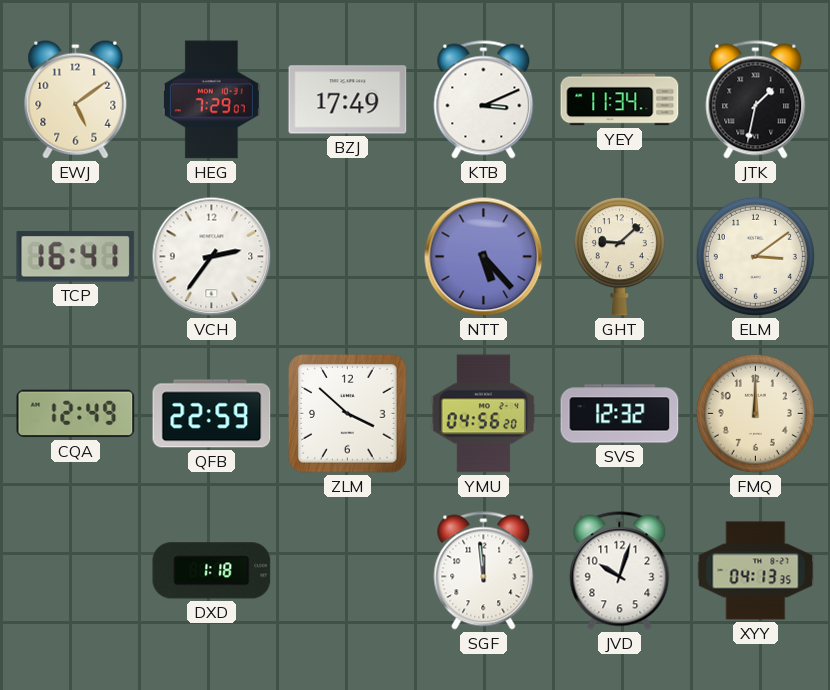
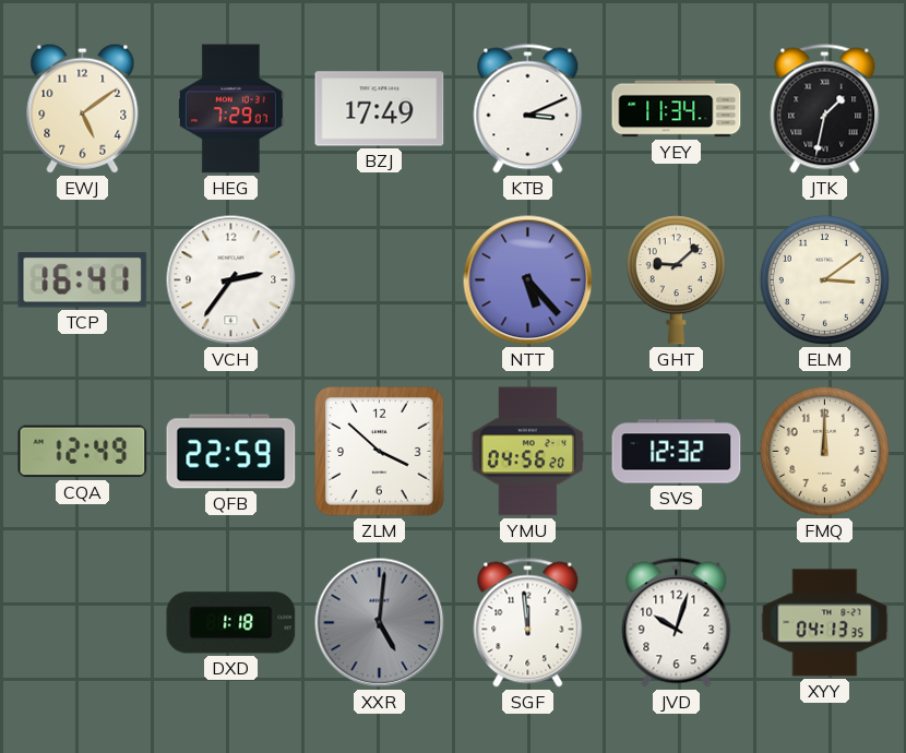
XXR: none -> 5:01 (380, 623)
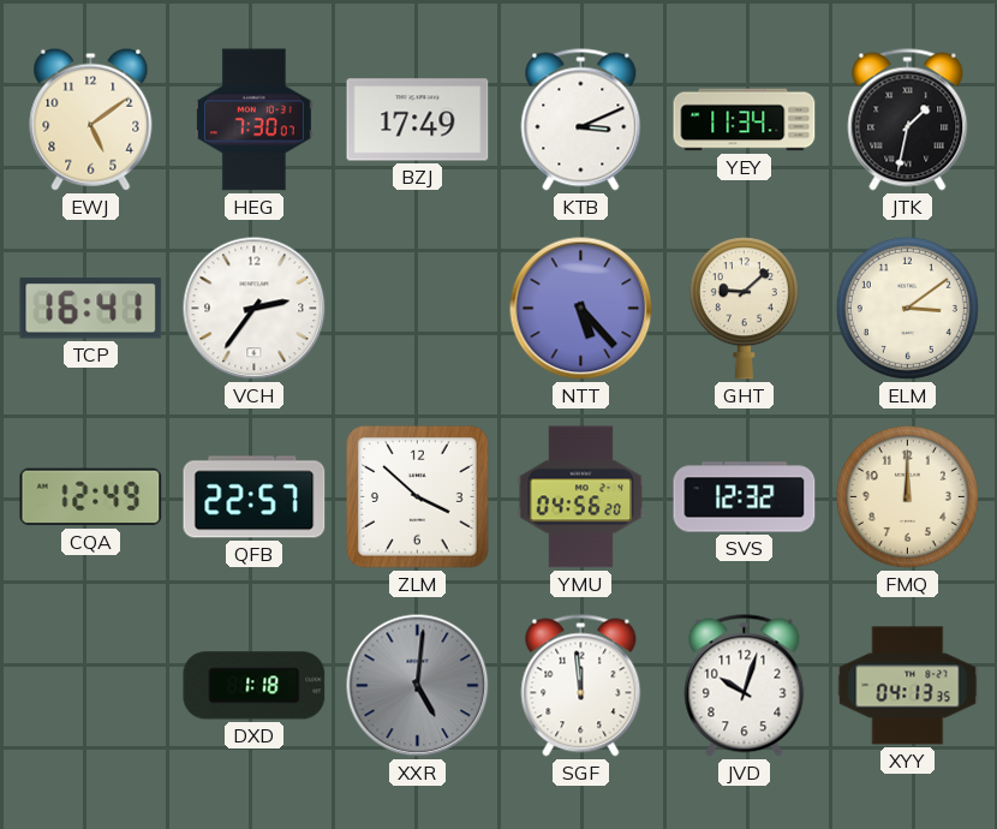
HEG: 7:29 -> 7:30 (253, 120)
QFB: 22:59 -> 22:57 (255, 497)
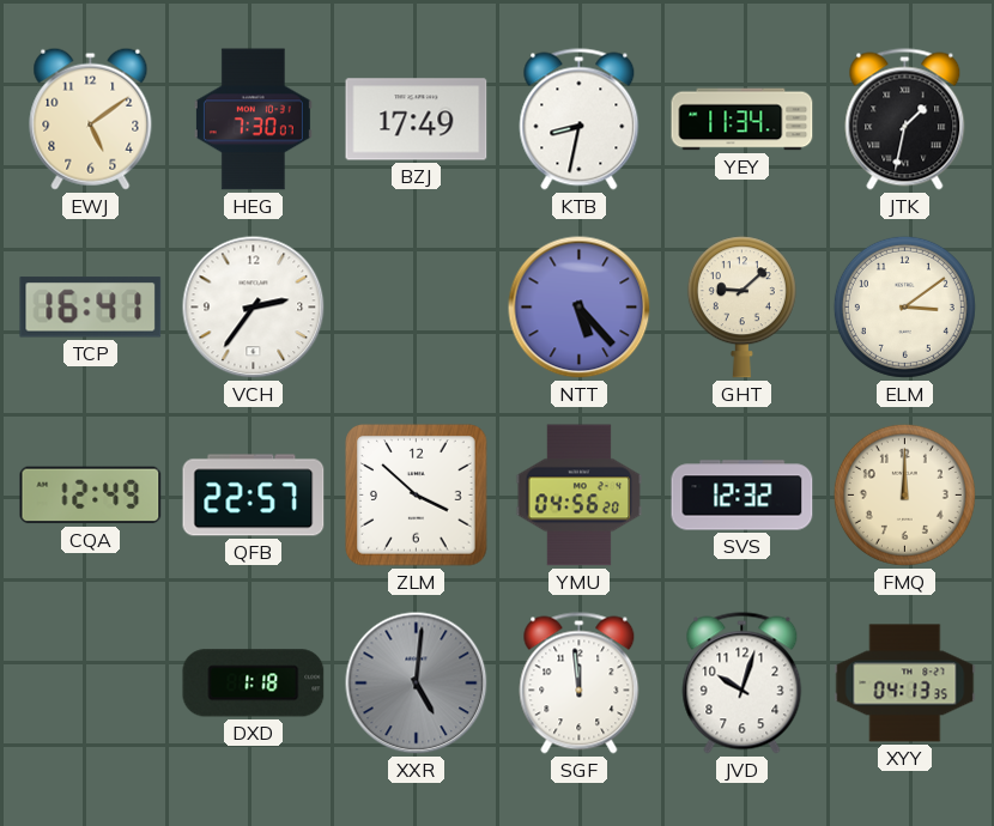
KTB: 3:11 -> 8:32 (580, 120)
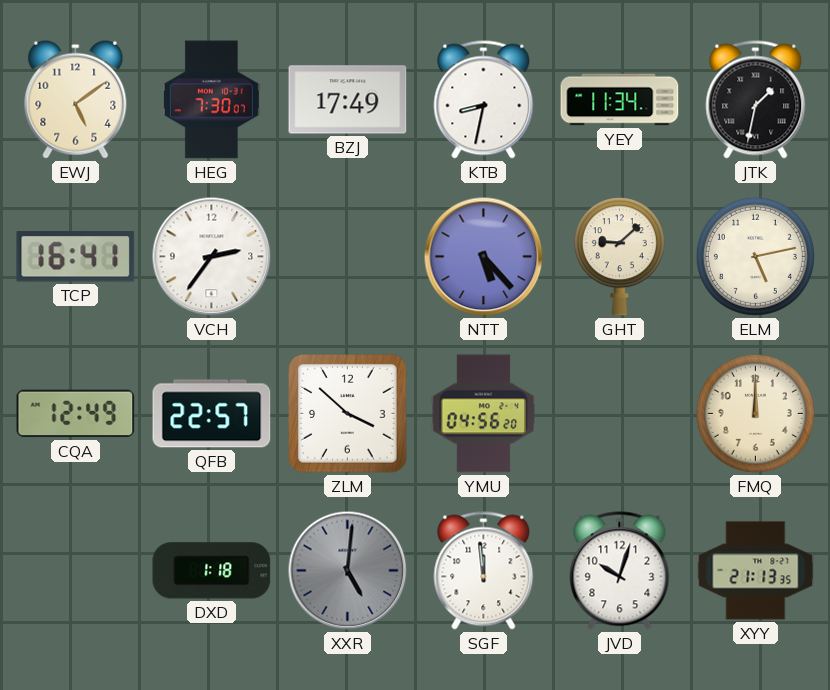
ELM: 3:09 -> 5:13 (755, 256)
SVS: 12:32 -> none (743, 496)
XYY: 04:13 -> 21:13 (756, 571)
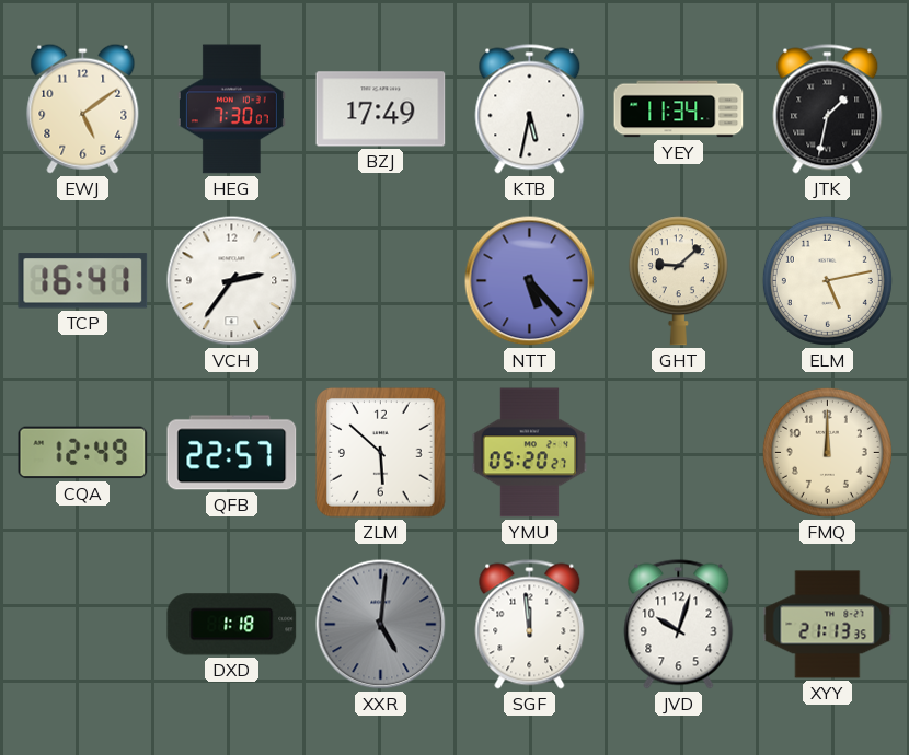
KTB: 8:32 -> 5:32 (530, 109)
ZLM: 3:52 -> 5:52 (381, 453)
YMU: 04:56 -> 05:20 (530, 453)
